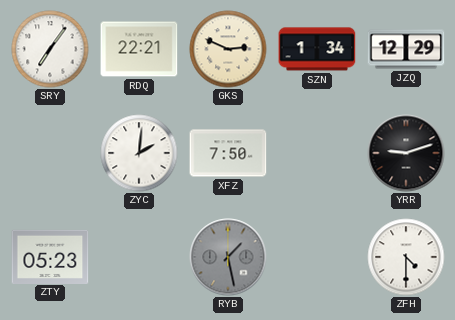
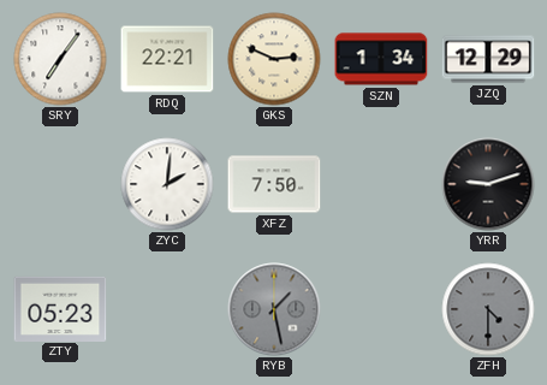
ZFH dial: white -> grey (488, 309)
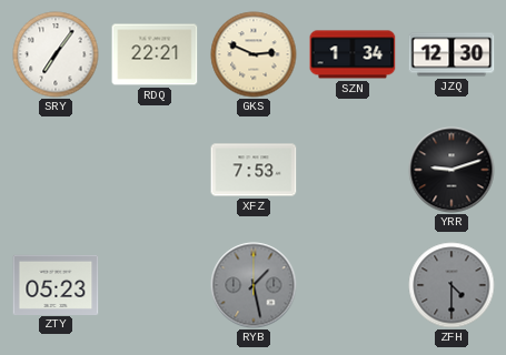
JZQ: 12:29 -> 12:30 (452, 54)
ZYC: 2:01 -> none (167, 184)
XFZ: 7:50 -> 7:53 (254, 170)
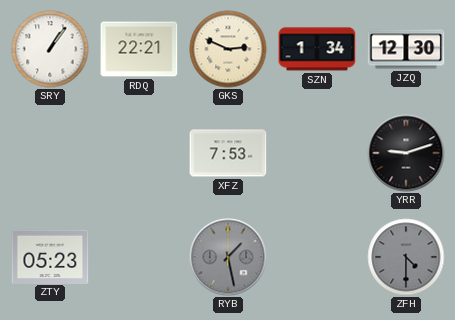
SRY: 7:06 -> 1:06 (50, 49)
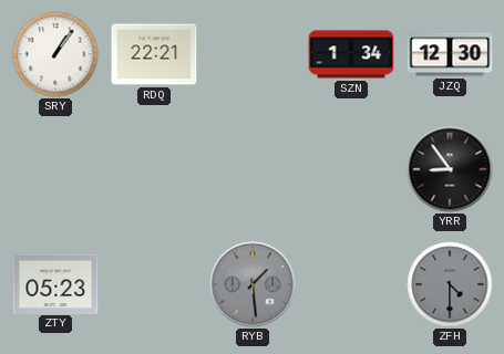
GKS: 2:49 -> none (228, 49)
XFZ: 7:53 -> none (228, 153)
YRR: 9:12 -> 8:54 (450, 169)
RYB: 1:28 -> 1:29 (253, 284)
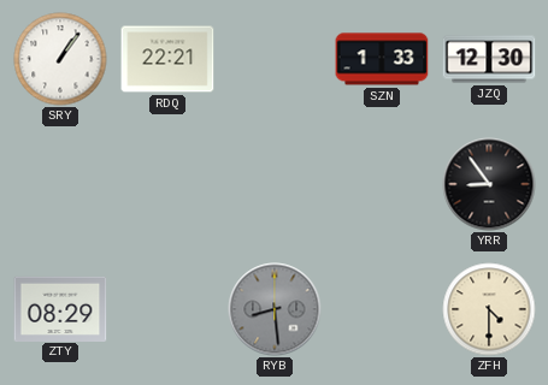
SZN: 1:34 -> 1:33 (382, 59)
ZTY: 05:23 -> 08:29 (60, 308)
RYB: 1:29 -> 8:29 (275, 309)
ZFH dial: grey -> cream (489, 309)
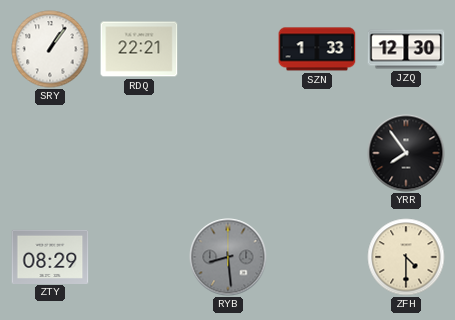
YRR: 8:54 -> 7:54 (406, 153)
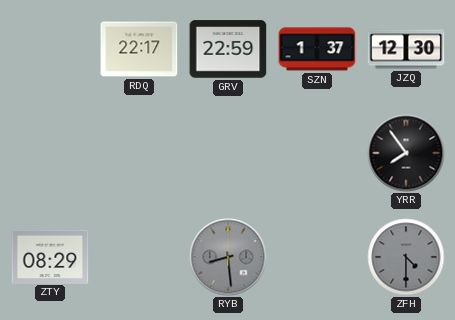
SRY: 1:06 -> none (50, 49)
RDQ: 22:21 -> 22:17 (139, 49)
GRV: none -> 22:59 (228, 49)
SZN: 1:33 -> 1:37 (317, 49)
ZFH dial: cream -> grey (406, 257)
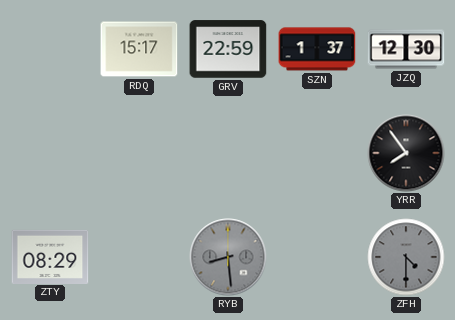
RDQ: 22:17 -> 15:17 (139, 49)
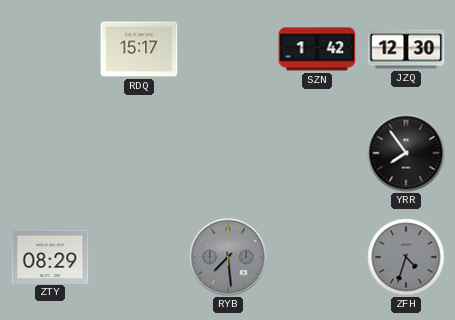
GRV: 22:59 -> none (228, 49)
SZN: 1:37 -> 1:42 (317, 49)
RYB: 8:29 -> 7:29 (228, 257)
ZFH: 4:30 -> 4:33 (406, 257)
